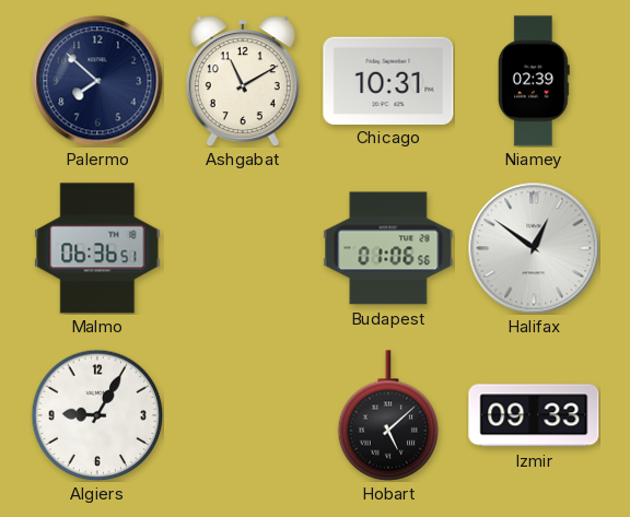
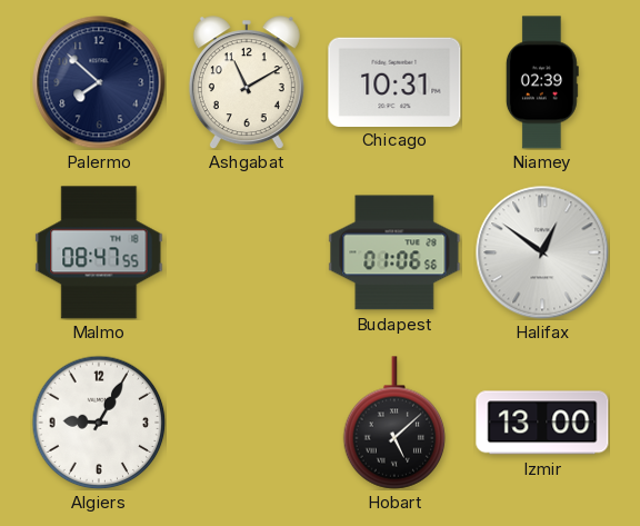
Malmo: 06:36 -> 08:47 (99, 252)
Izmir: 09:33 -> 13:00 (542, 423)
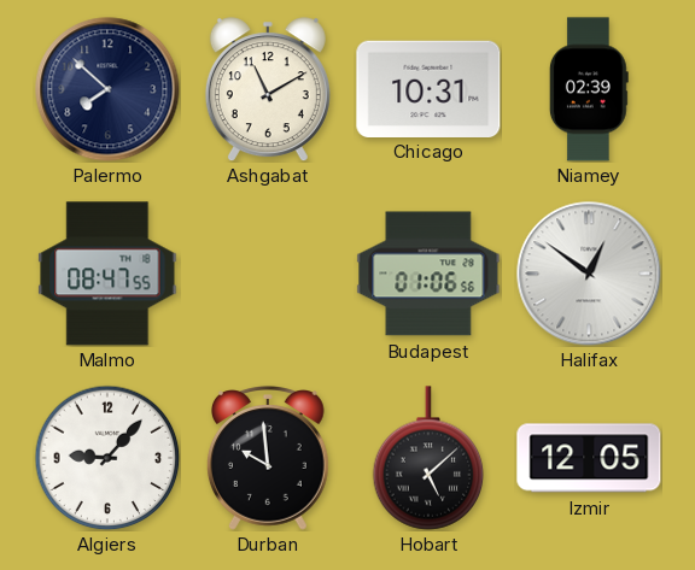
Algiers: 9:05 -> 9:07 (107, 458)
Durban: none -> 9:59 (269, 458)
Izmir: 13:00 -> 12:05 (589, 458)
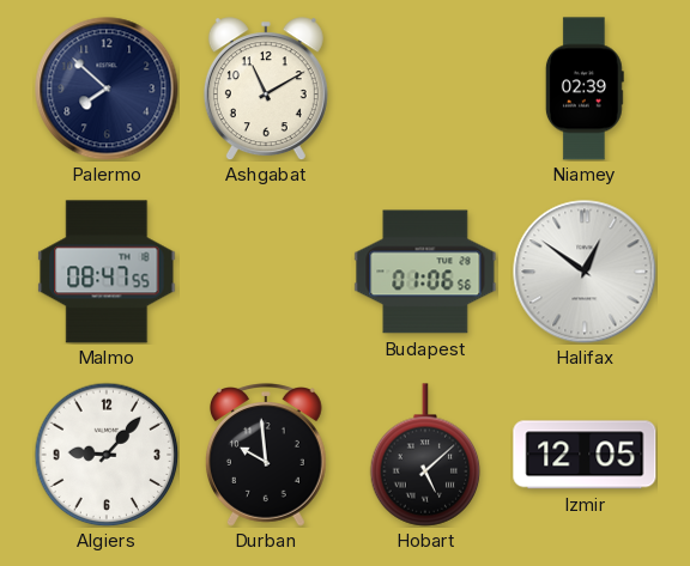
Chicago: 10:31 -> none (428, 88)
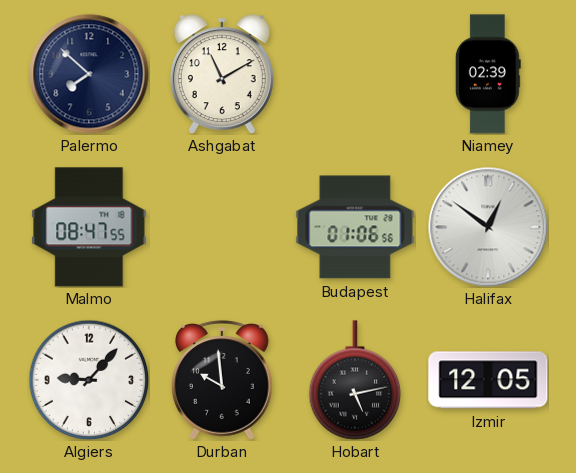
Hobart: 5:08 -> 5:13 (355, 380)
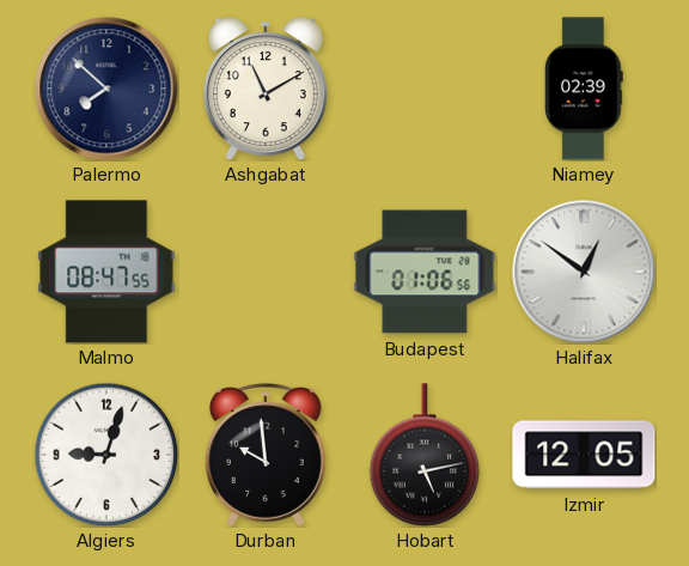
Algiers: 9:07 -> 9:03 (106, 455)
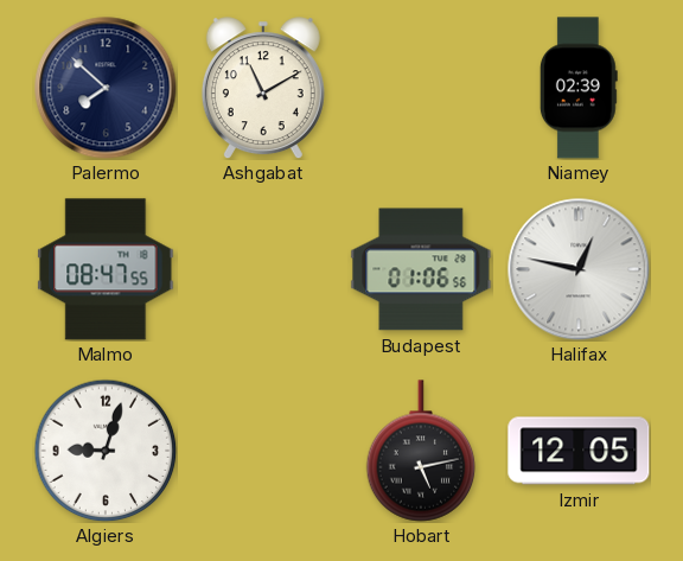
Halifax: 12:51 -> 12:47 (579, 269)
Durban: 9:59 -> none (267, 455)
